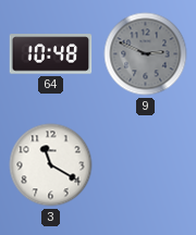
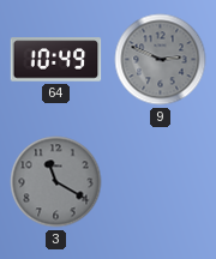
64: 10:48 -> 10:49 (56, 60)
3 dial: white -> grey (56, 182)
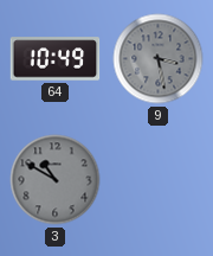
9: 2:49 -> 3:28 (159, 59)
3: 11:20 -> 10:50 (56, 180)
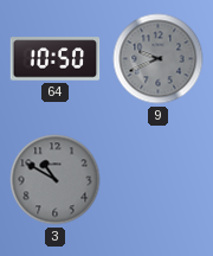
64: 10:49 -> 10:50 (56, 59)
9: 3:28 -> 9:41 (159, 59)
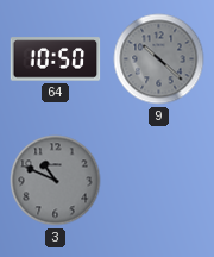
9: 9:41 -> 10:22 (159, 59)
3: 10:50 -> 10:49 (56, 181)
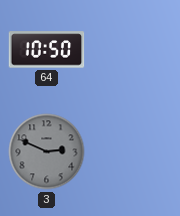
9: 10:22 -> none (159, 59)
3: 10:49 -> 2:49 (47, 152)
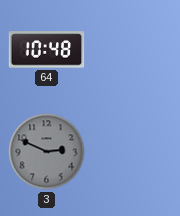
64: 10:50 -> 10:48 (47, 50)
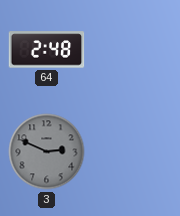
64: 10:48 -> 2:48 (47, 50)
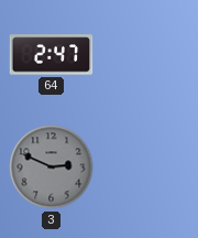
64: 2:48 -> 2:47 (52, 55)
